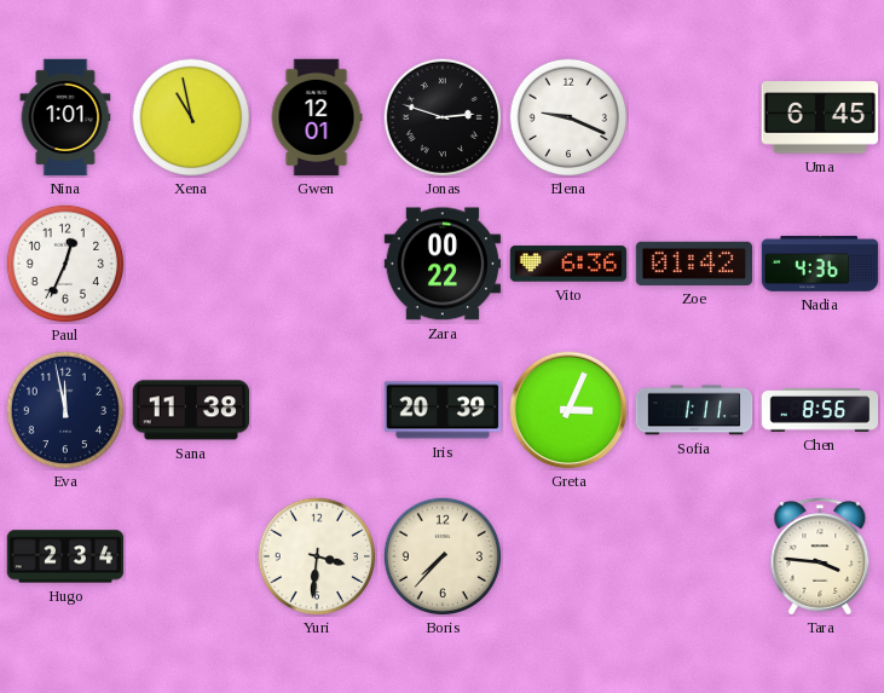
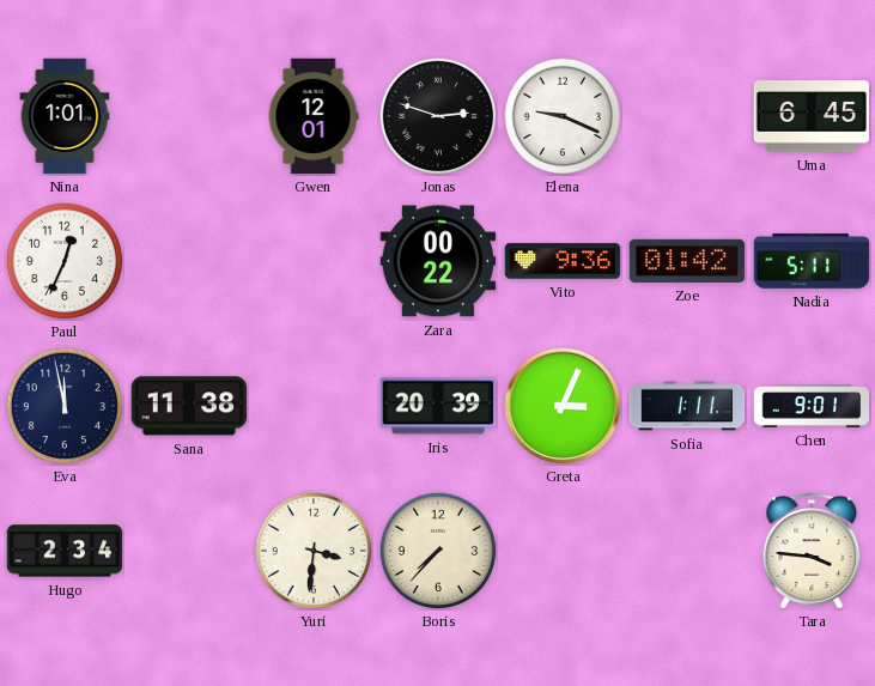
Xena: 10:58 -> none (191, 117)
Vito: 6:36 -> 9:36 (563, 261)
Nadia: 4:36 -> 5:11 (812, 261)
Chen: 8:56 -> 9:01 (812, 407)
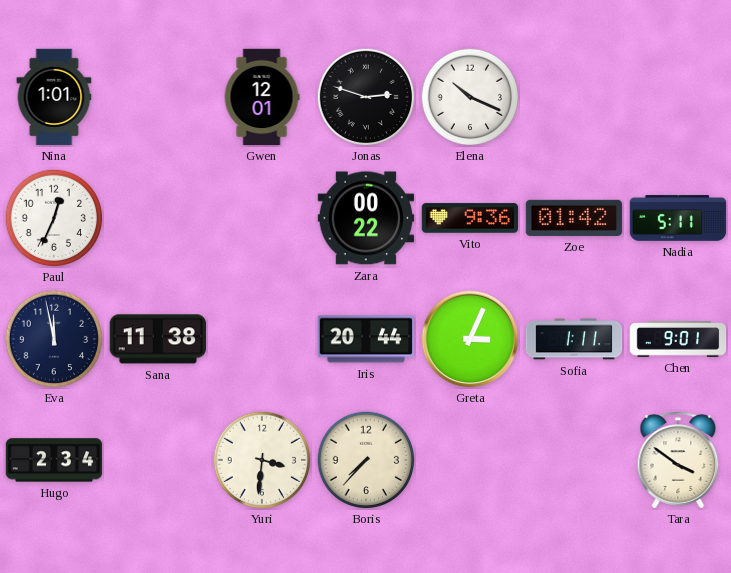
Elena: 9:19 -> 10:19 (470, 97)
Uma: 6:45 -> none (812, 116)
Iris: 20:39 -> 20:44 (366, 339)
Tara: 3:46 -> 3:51 (678, 460)
